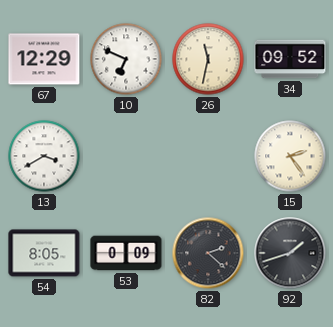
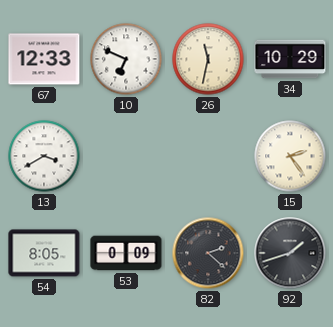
67: 12:29 -> 12:33 (44, 59)
34: 09:52 -> 10:29 (290, 59)
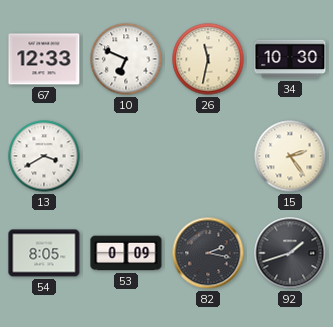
34: 10:29 -> 10:30 (290, 59)
82: 2:22 -> 2:17 (208, 253)
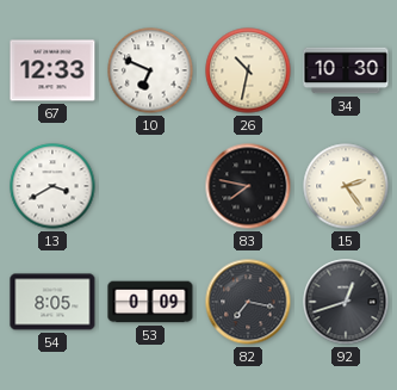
26: 11:32 -> 10:32 (248, 70)
83: none -> 7:47 (248, 186)
82: 2:17 -> 7:17 (248, 302)
92: 1:42 -> 12:42 (346, 302)
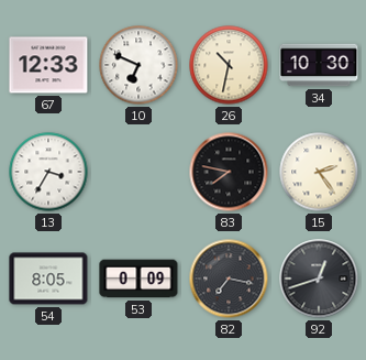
13: 3:40 -> 3:35 (48, 172)
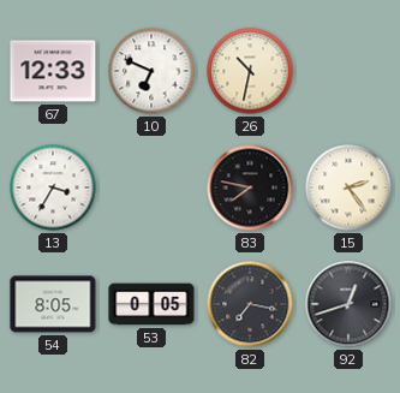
34: 10:30 -> none (319, 65)
53: 0:09 -> 0:05 (151, 304)
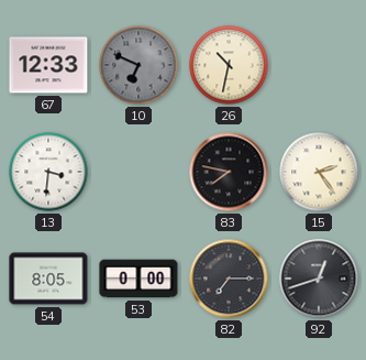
10 dial: white -> grey (138, 65)
13: 3:35 -> 3:31 (48, 172)
53: 0:05 -> 0:00 (138, 279)
82: 7:17 -> 7:15 (229, 279)
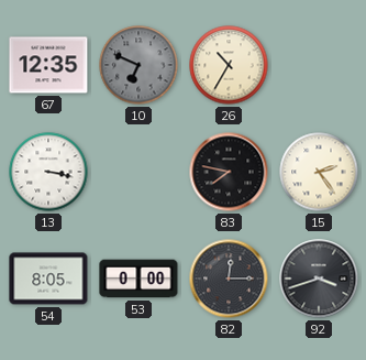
67: 12:33 -> 12:35 (48, 65)
26: 10:32 -> 10:35 (229, 65)
13: 3:31 -> 3:17 (48, 172)
82: 7:15 -> 12:15 (229, 279)
92: 12:42 -> 3:42 (319, 279)
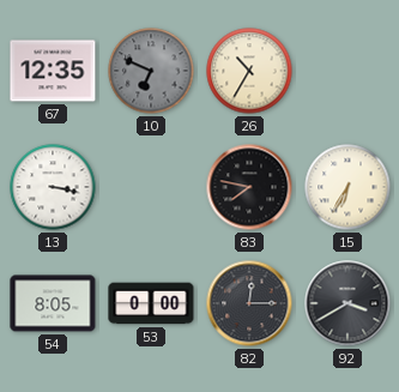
15: 2:24 -> 6:35 (347, 187)
92: 3:42 -> 3:40 (347, 303)
